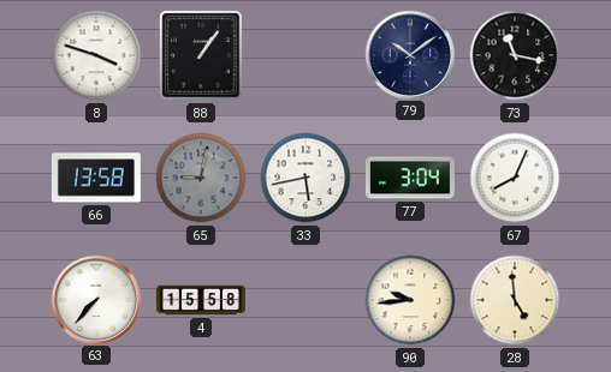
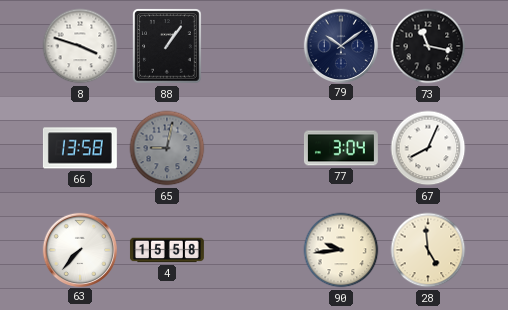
33: 5:43 -> none (305, 178)
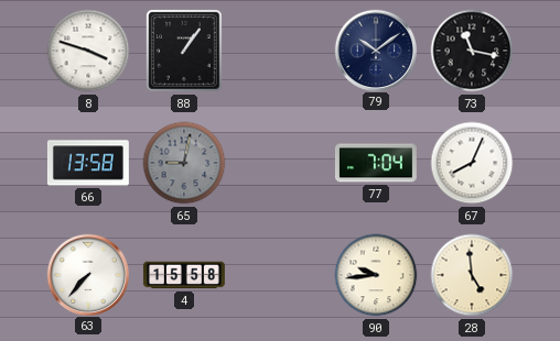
77: 3:04 -> 7:04 (376, 163)
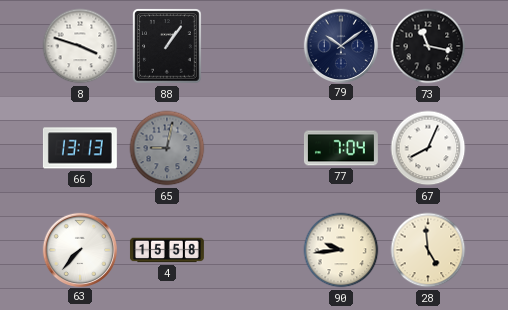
66: 13:58 -> 13:13 (80, 148)
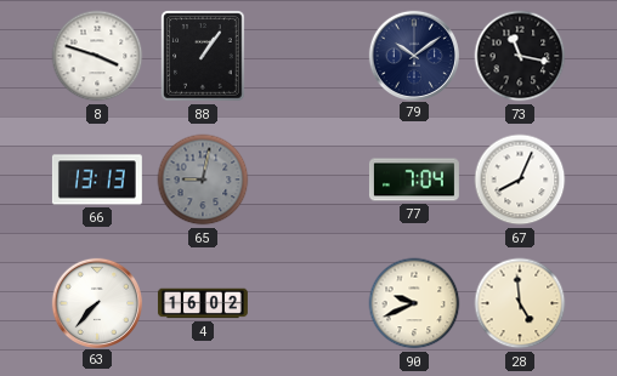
4: 15:58 -> 16:02 (203, 303)
90: 9:44 -> 9:41 (414, 303)
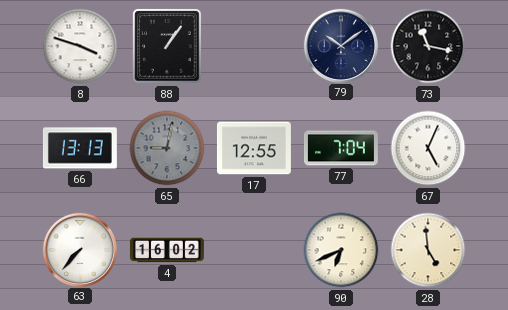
17: none -> 12:55 (254, 148)
67: 8:04 -> 5:04 (428, 148)
90: 9:41 -> 6:41 (341, 250)
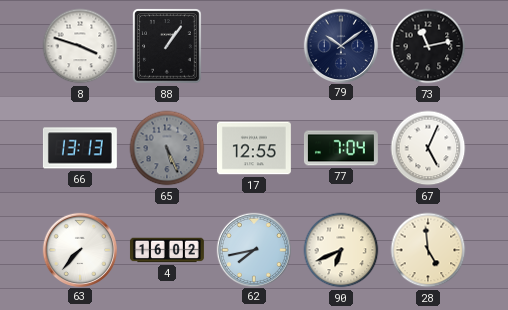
73: 11:17 -> 11:13 (428, 46)
65: 9:02 -> 5:26 (167, 148)
62: none -> 7:43 (253, 249)
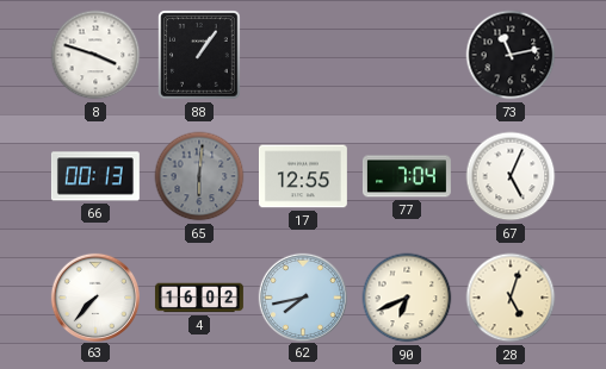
79: 10:09 -> none (340, 45)
66: 13:13 -> 00:13 (95, 176)
65: 5:26 -> 6:01 (199, 176)
28: 4:59 -> 5:03 (511, 298)
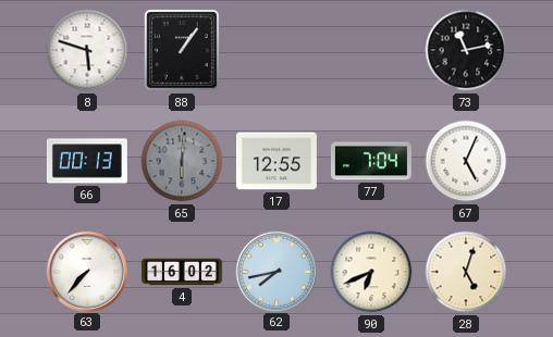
8: 3:48 -> 5:48 (87, 50)
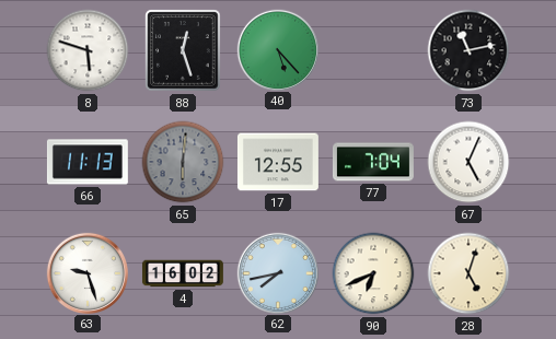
88: 1:06 -> 12:27 (183, 50)
40: none -> 5:23 (277, 49)
66: 00:13 -> 11:13 (88, 162)
63: 7:37 -> 9:27 (86, 272)
